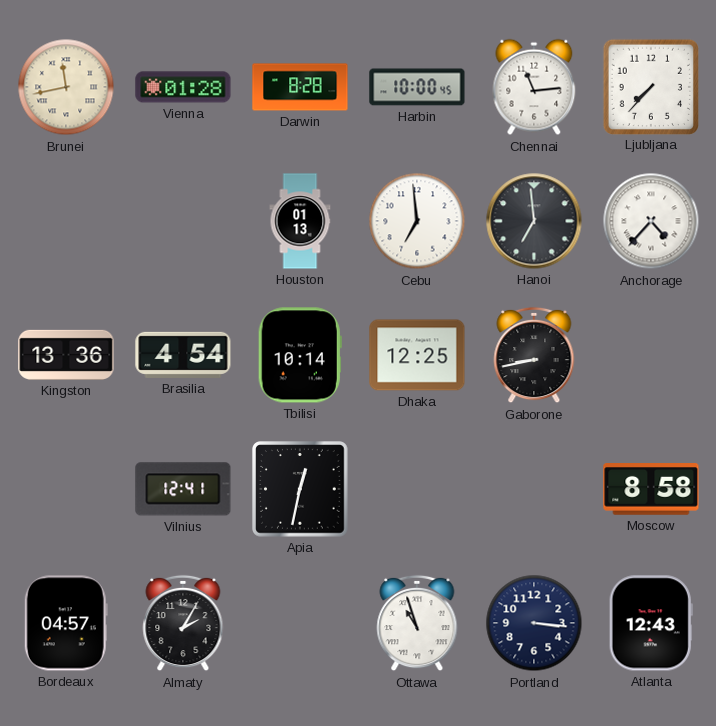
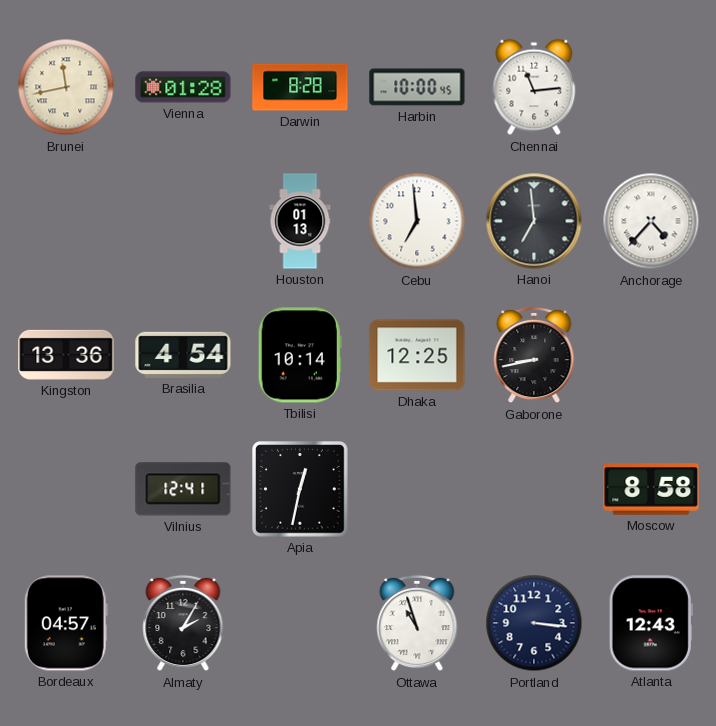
Ljubljana: 7:37 -> none (650, 86)
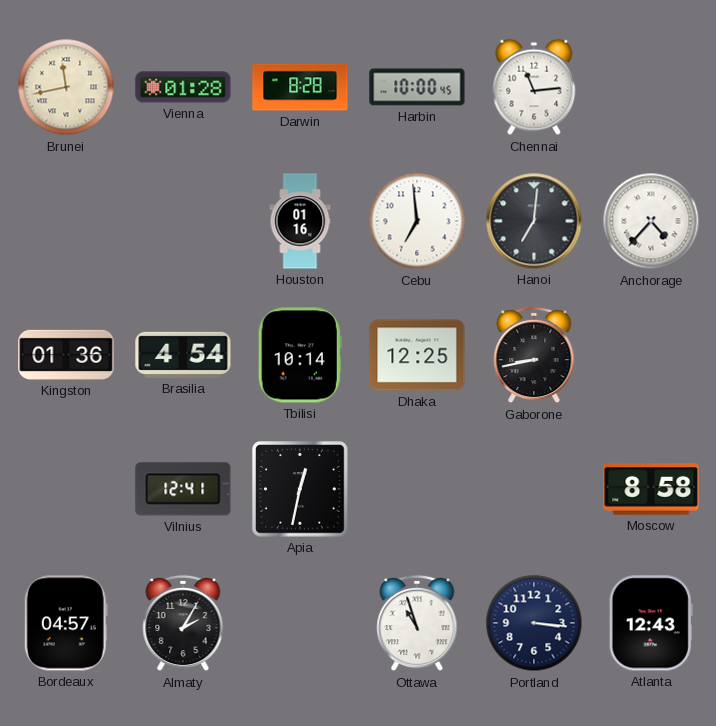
Houston: 01:13 -> 01:16 (300, 221)
Hanoi: 6:59 -> 7:01 (534, 221)
Kingston: 13:36 -> 01:36 (66, 355)
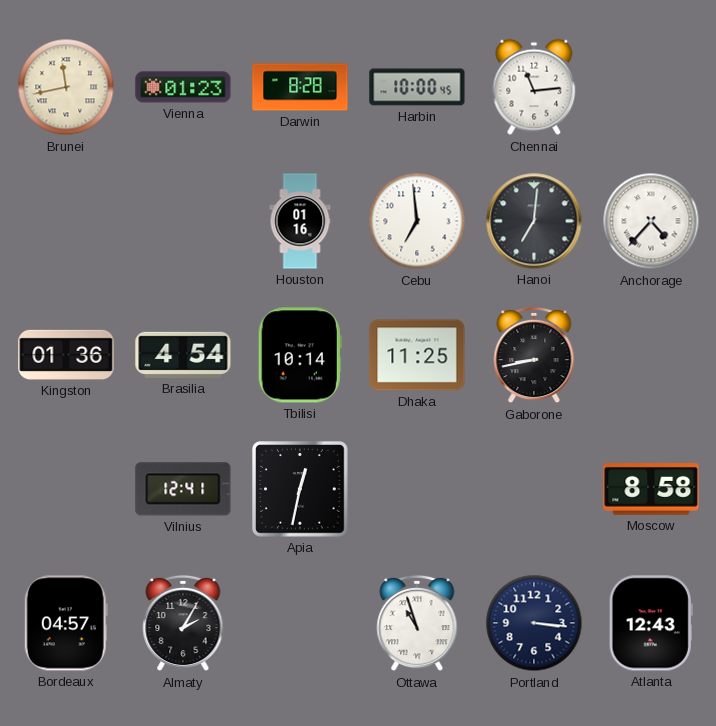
Vienna: 01:28 -> 01:23 (183, 87)
Dhaka: 12:25 -> 11:25 (417, 355)
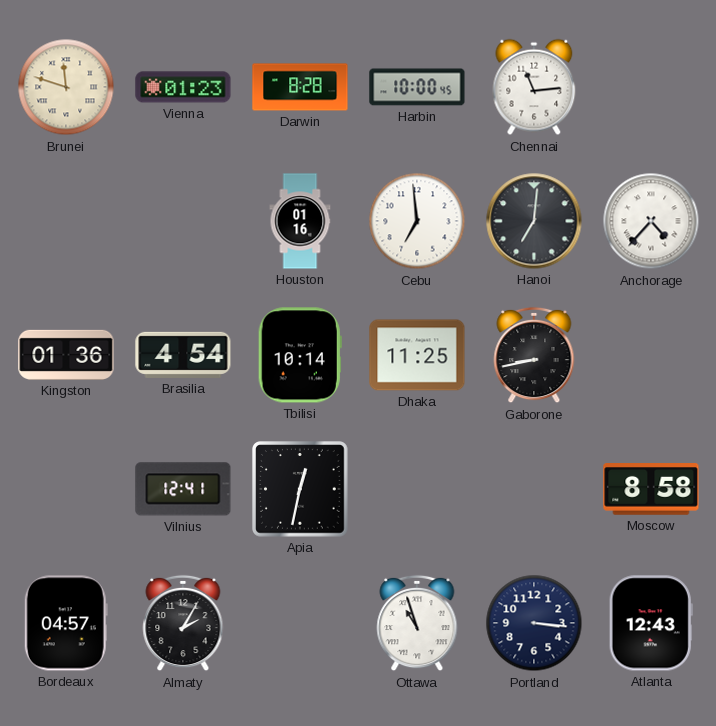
Brunei: 11:43 -> 11:48 (66, 87)
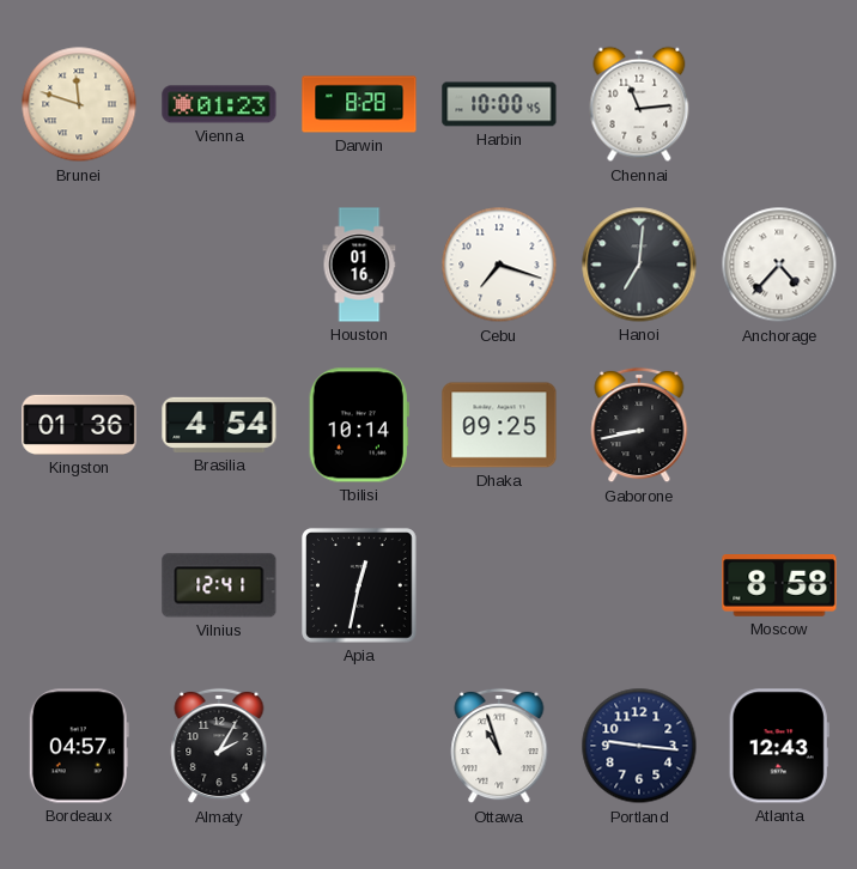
Cebu: 6:59 -> 7:18 (499, 265)
Dhaka: 11:25 -> 09:25 (499, 425)
Portland: 3:16 -> 9:16 (639, 746)
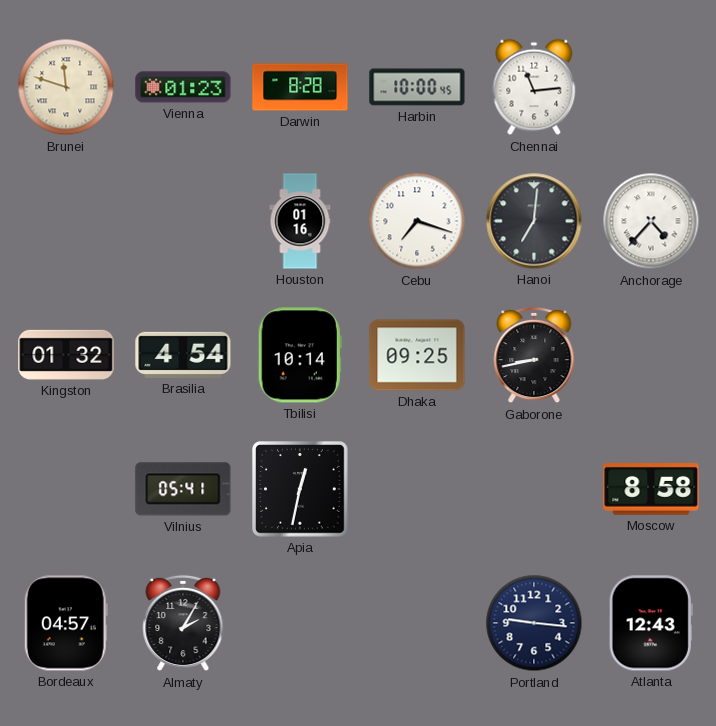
Kingston: 01:36 -> 01:32 (66, 355)
Vilnius: 12:41 -> 05:41 (183, 489)
Ottawa: 10:57 -> none (499, 746)
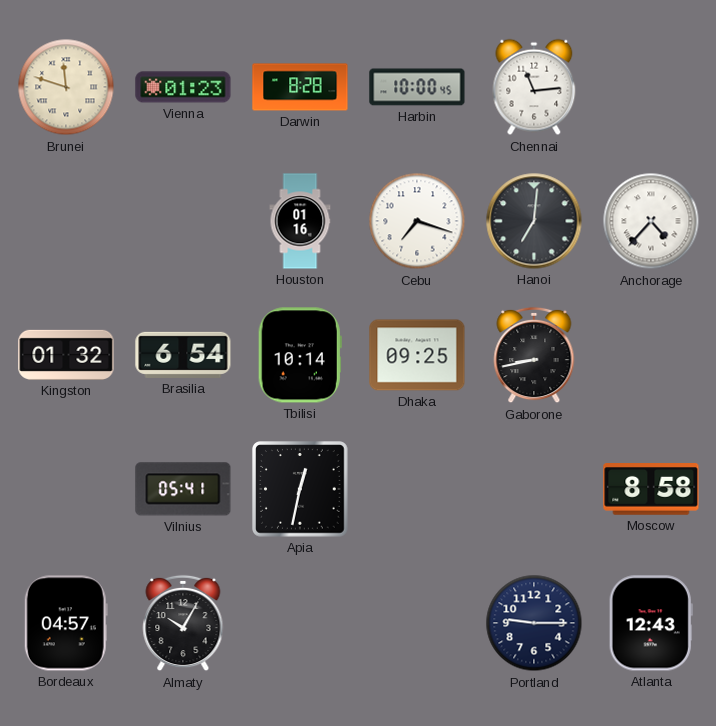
Brasilia: 4:54 -> 6:54 (183, 355)
Almaty: 2:05 -> 10:05 (183, 623)
Portland: 9:16 -> 9:15 (534, 623)
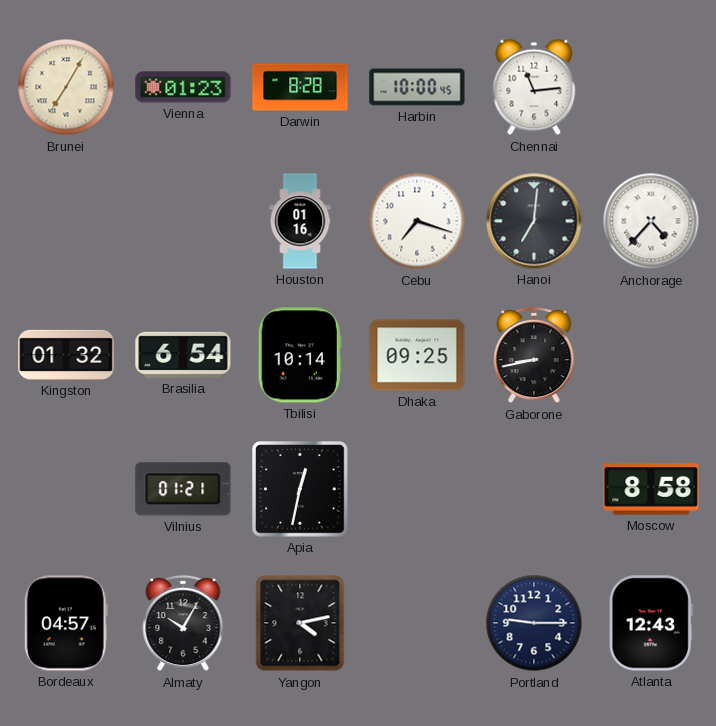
Brunei: 11:48 -> 7:05 (66, 87)
Vilnius: 05:41 -> 01:21 (183, 489)
Yangon: none -> 4:13 (300, 623)
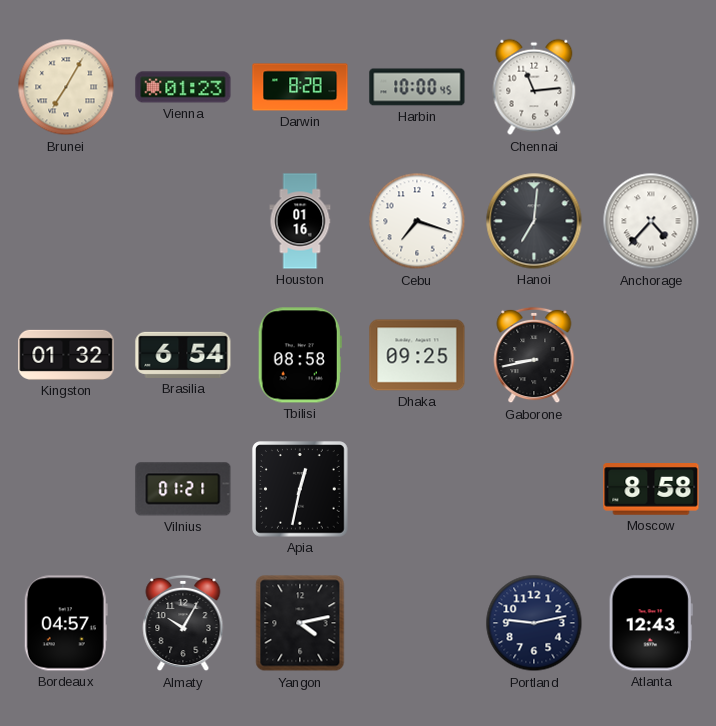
Tbilisi: 10:14 -> 08:58 (300, 355)
Portland: 9:15 -> 9:13 (534, 623)
